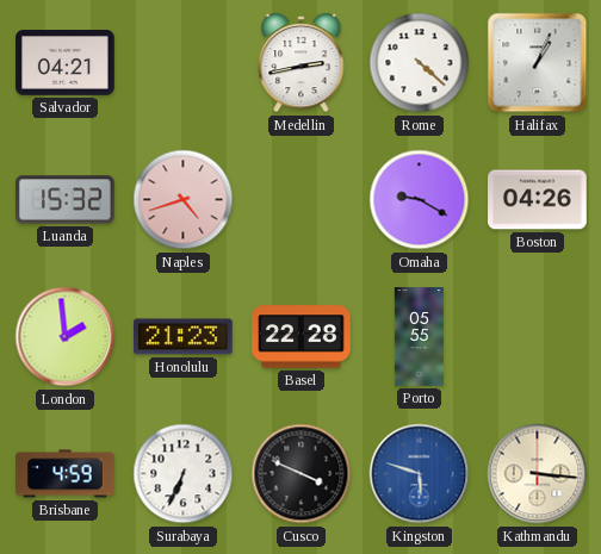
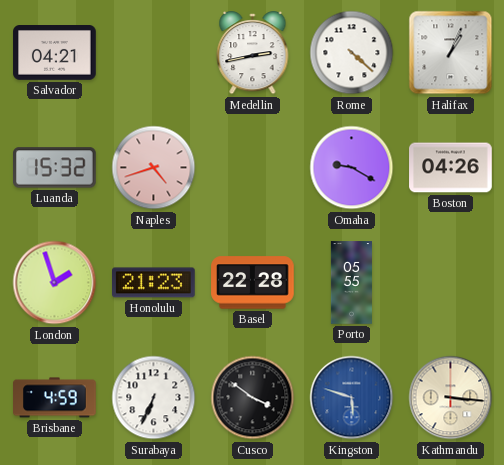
London: 1:59 -> 1:57 (55, 283)
Cusco: 3:49 -> 3:51 (253, 398)
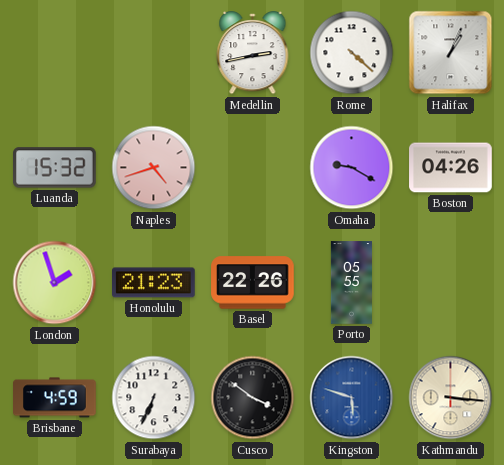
Salvador: 04:21 -> none (55, 53)
Basel: 22:28 -> 22:26 (253, 283)
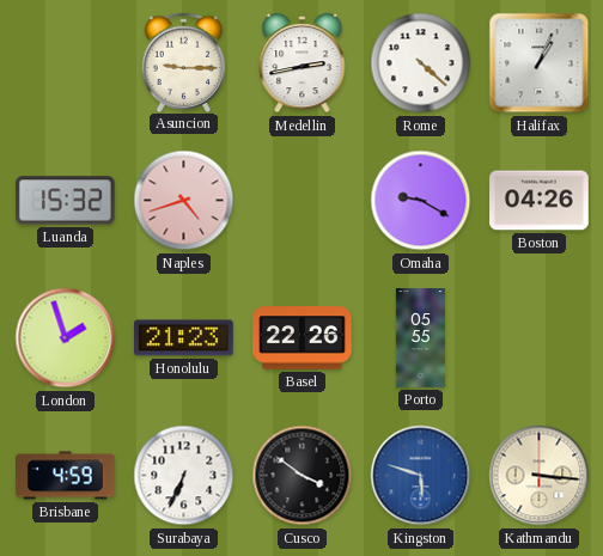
Asuncion: none -> 9:15 (184, 62)
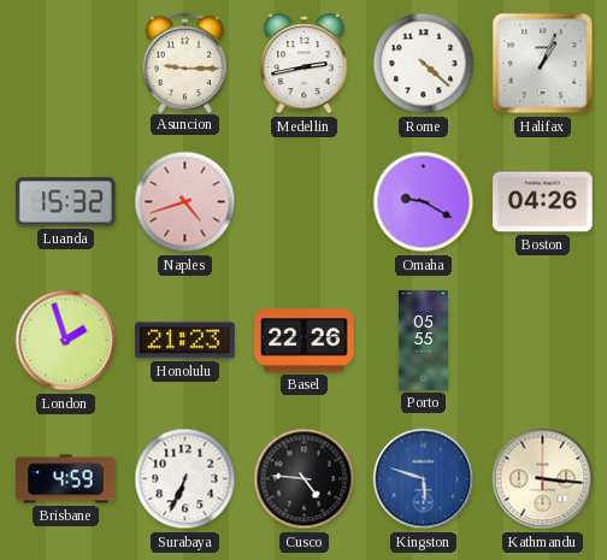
Cusco: 3:51 -> 4:46 (305, 479)
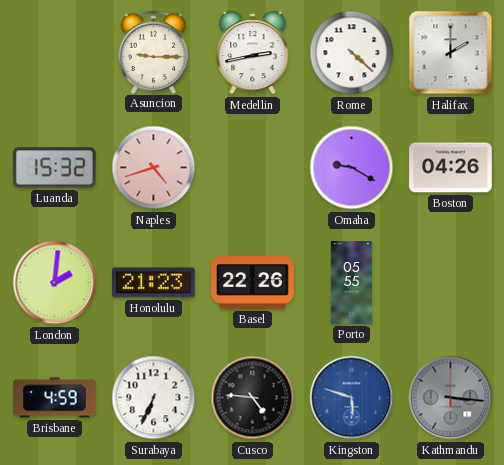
Halifax: 1:04 -> 2:00 (451, 53)
London: 1:57 -> 2:01 (55, 283)
Kathmandu dial: cream -> grey (451, 398)
